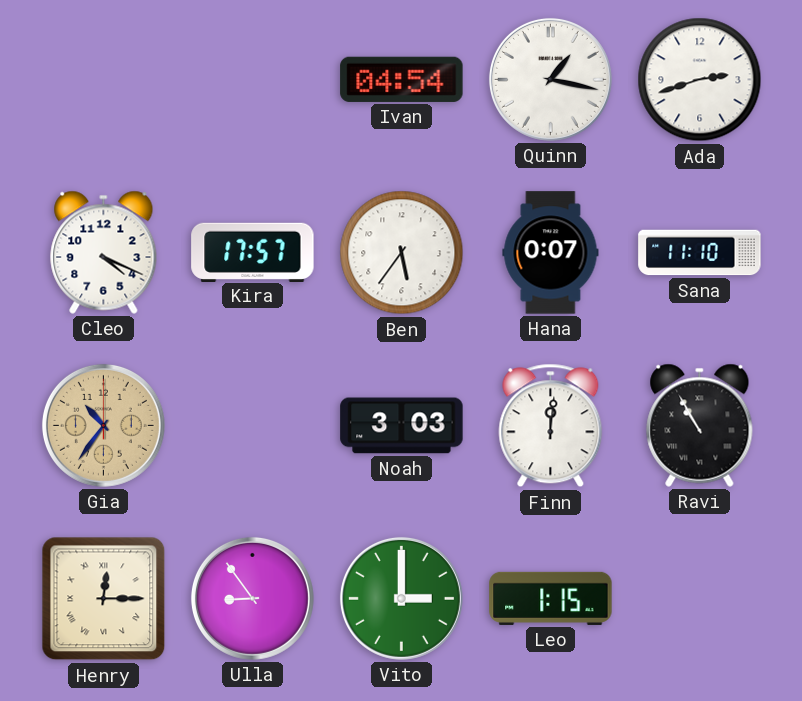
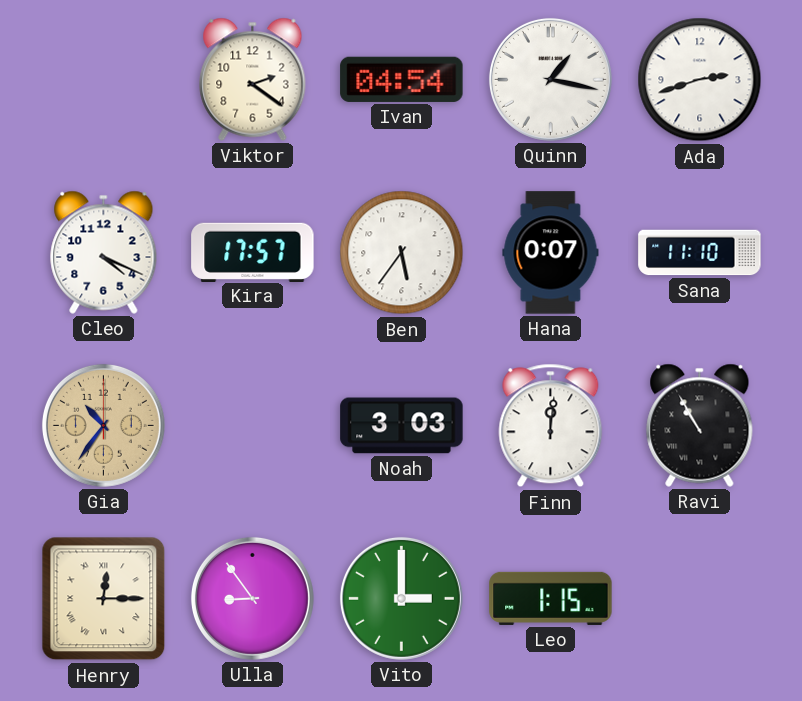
Viktor: none -> 2:21 (253, 79)
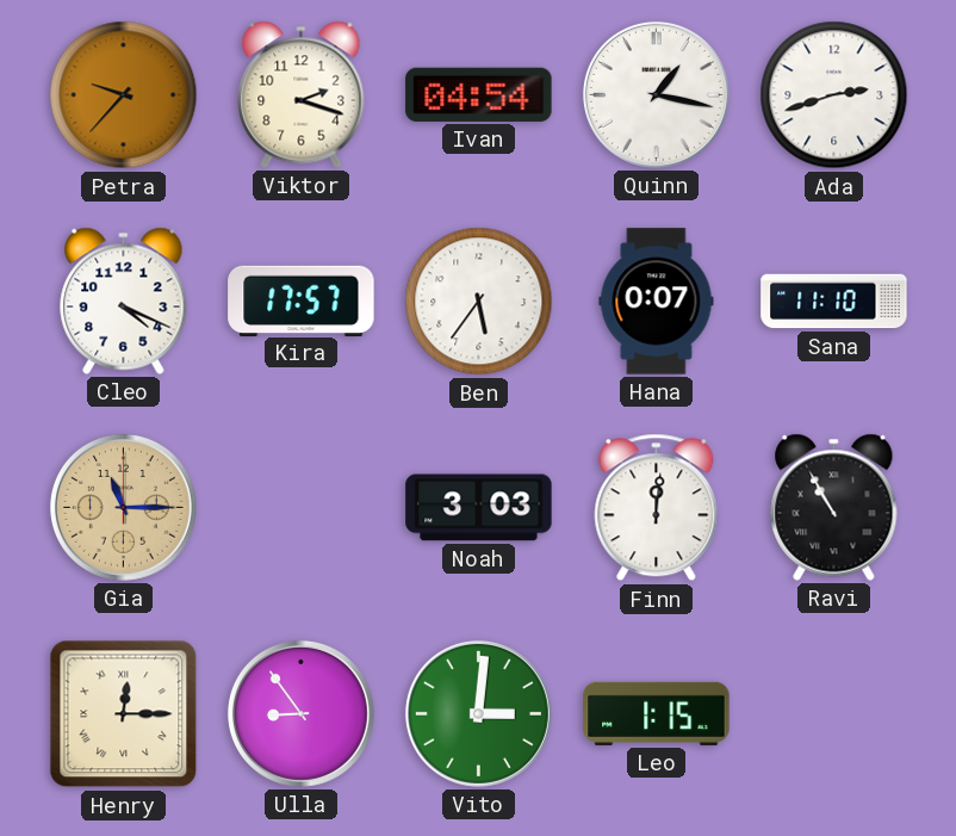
Petra: none -> 9:37 (124, 95)
Viktor: 2:21 -> 2:18 (302, 94)
Gia: 10:36 -> 11:15 (123, 507)
Vito: 3:00 -> 3:01 (478, 713)
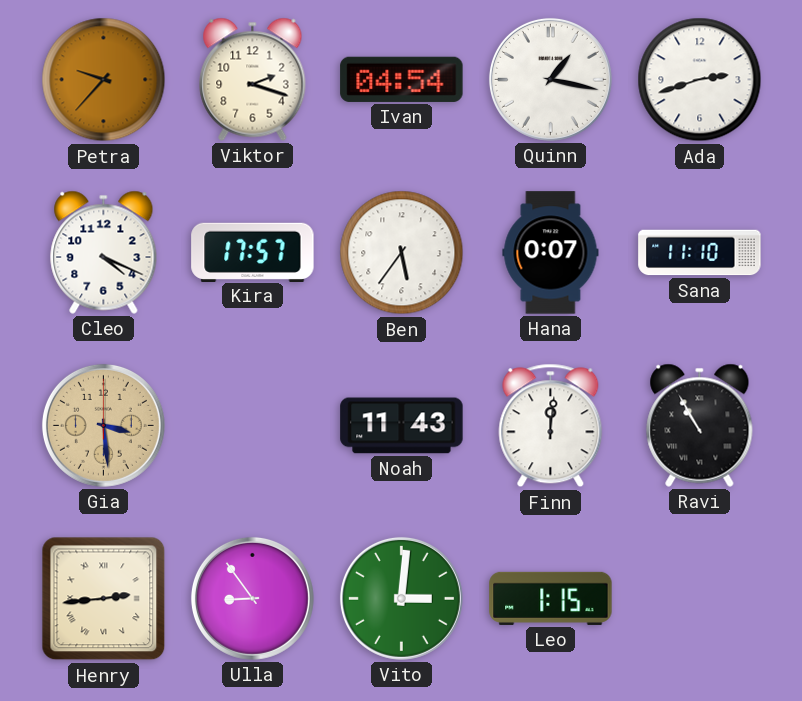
Gia: 11:15 -> 3:29 (103, 425)
Noah: 3:03 -> 11:43 (402, 426)
Henry: 12:15 -> 2:44 (104, 599)
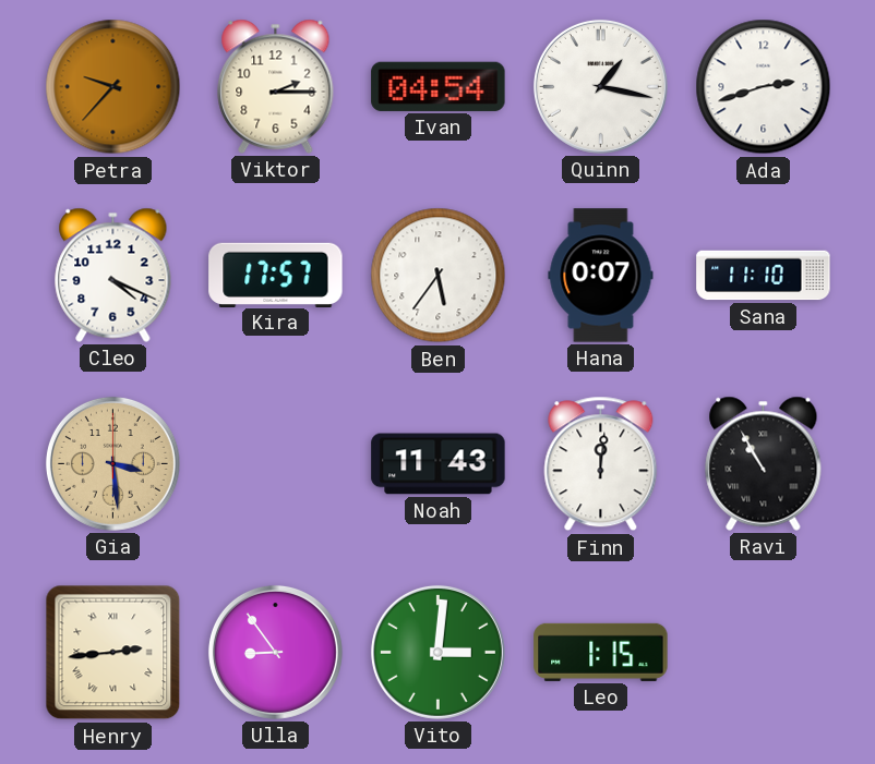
Viktor: 2:18 -> 2:15 (276, 86)
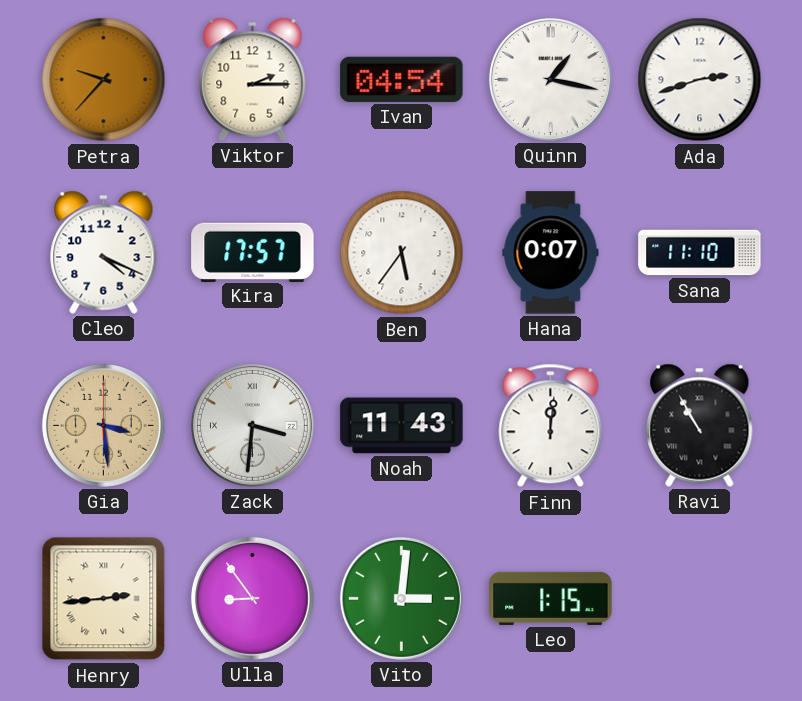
Zack: none -> 3:31 (252, 425)
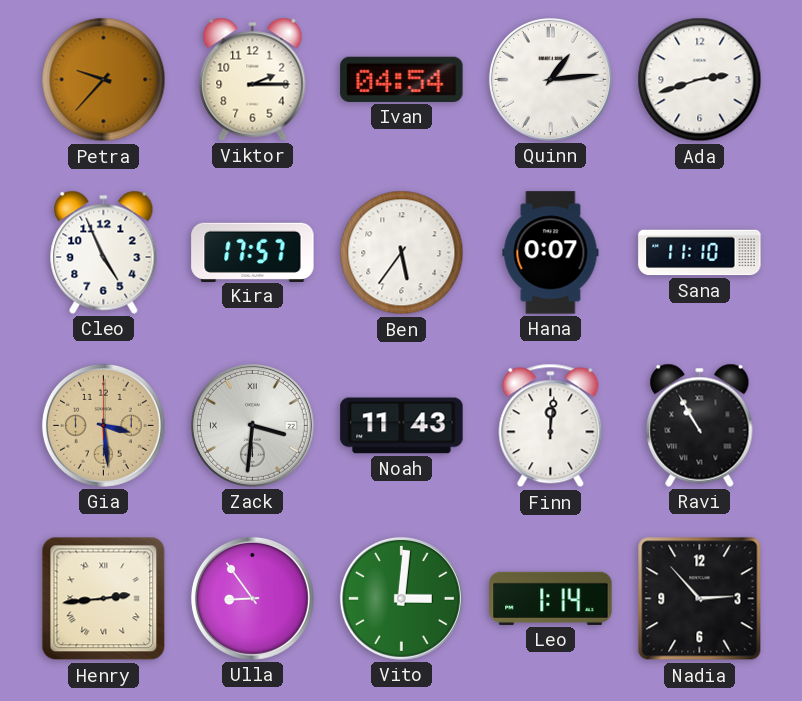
Quinn: 1:17 -> 1:14 (550, 79)
Cleo: 4:19 -> 4:56 (104, 252)
Leo: 1:15 -> 1:14 (551, 598)
Nadia: none -> 2:53 (700, 599)
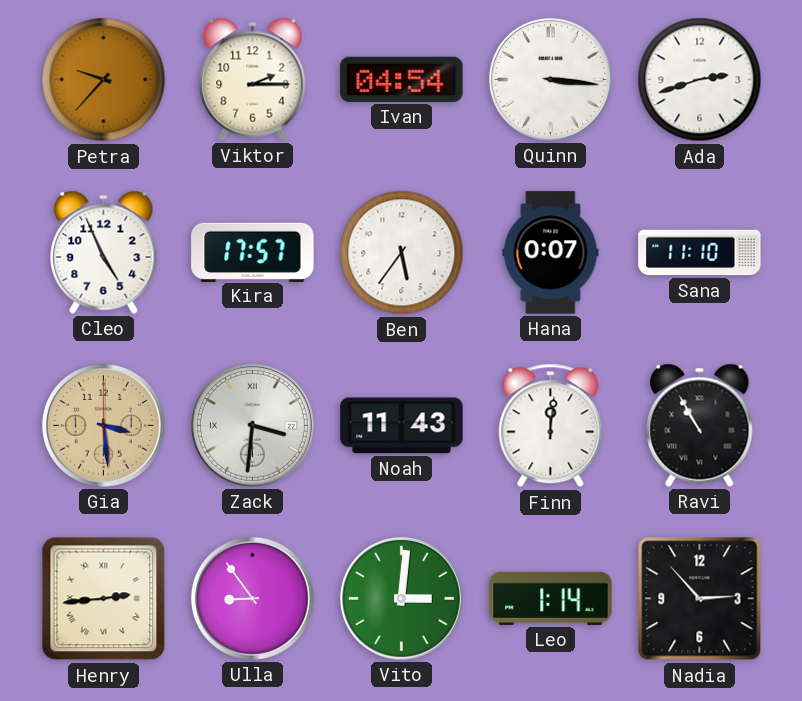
Quinn: 1:14 -> 3:16 (550, 79)
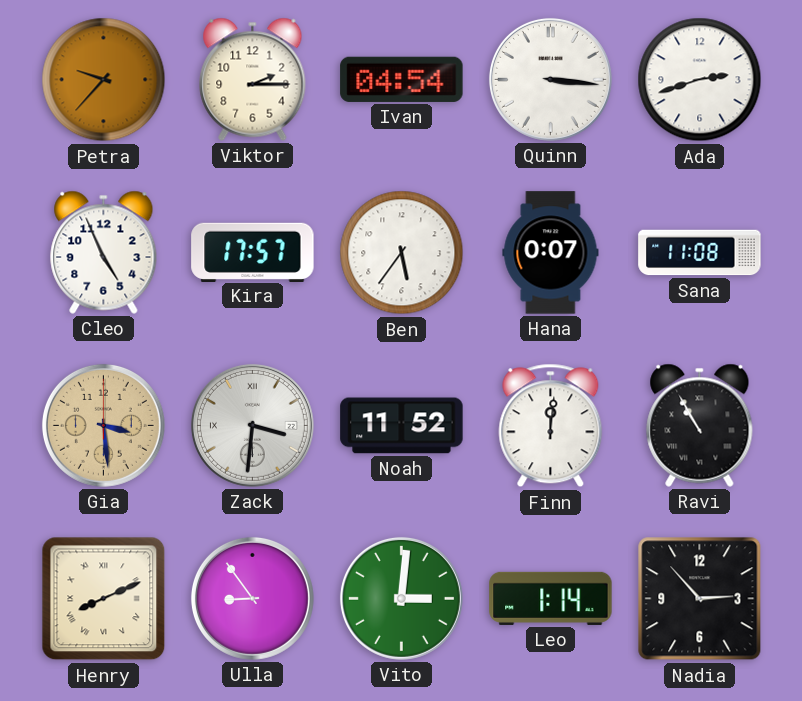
Sana: 11:10 -> 11:08 (700, 253)
Noah: 11:43 -> 11:52 (402, 426)
Henry: 2:44 -> 8:11 (104, 599)
